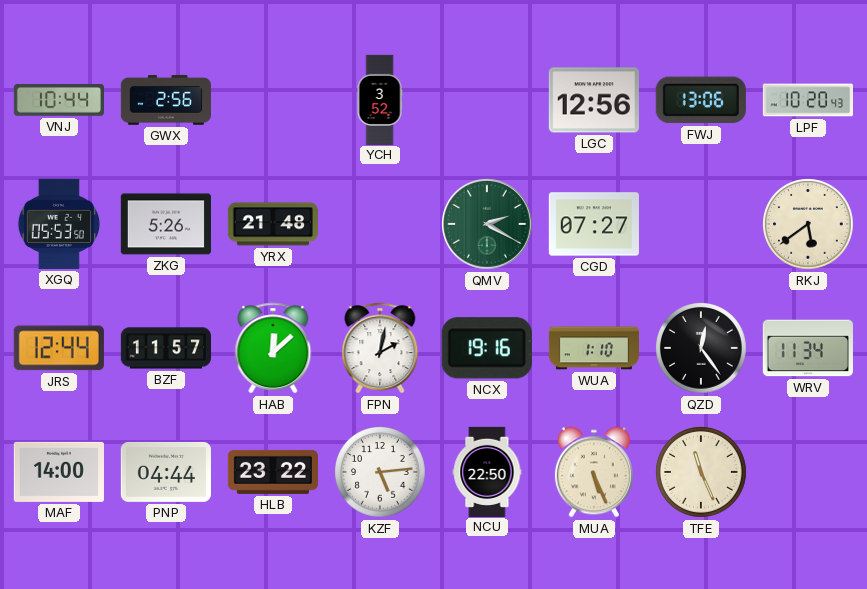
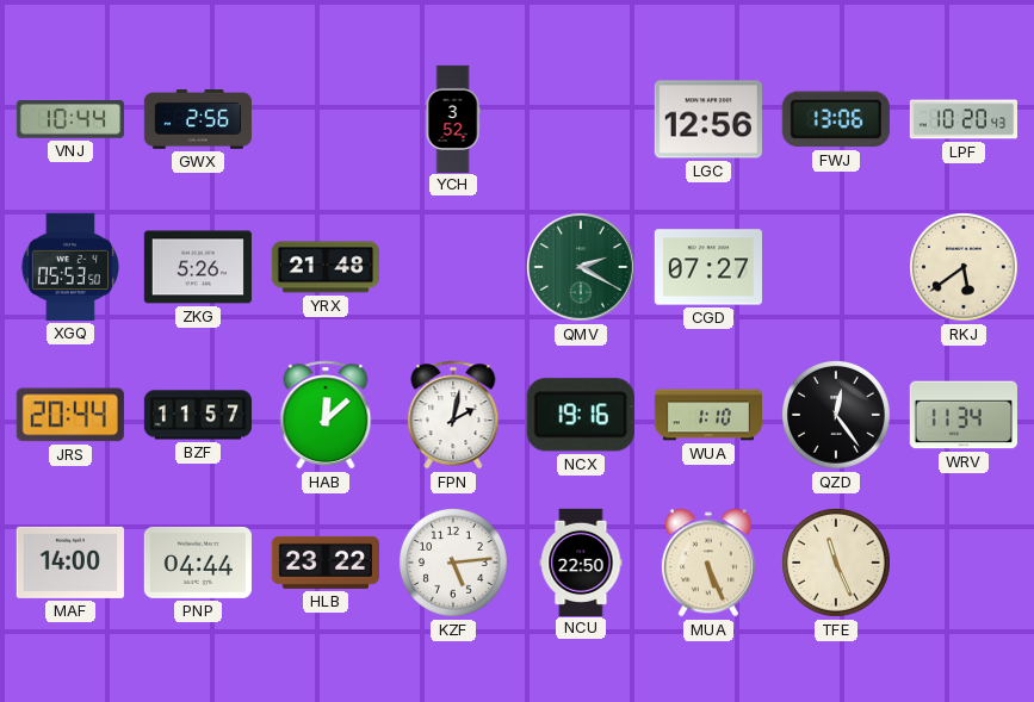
JRS: 12:44 -> 20:44 (70, 415)
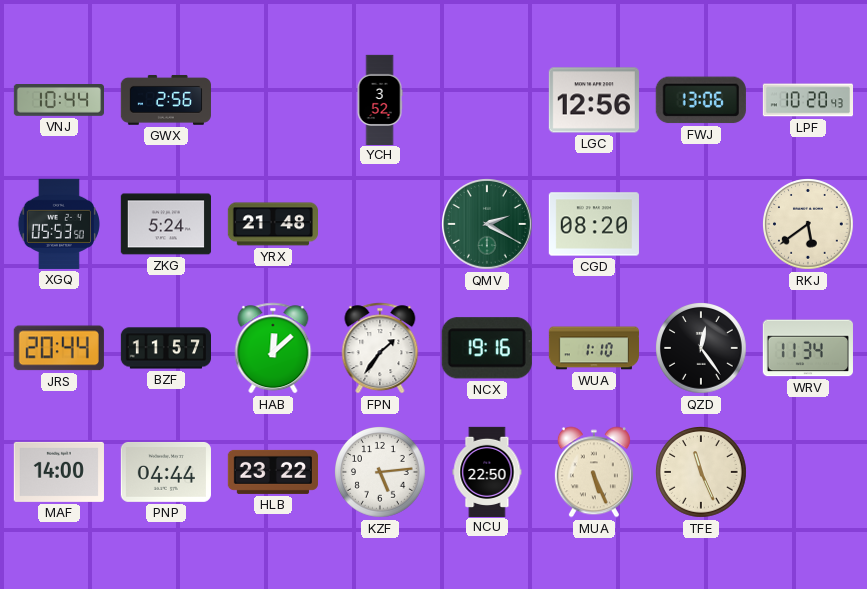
ZKG: 5:26 -> 5:24 (166, 224)
CGD: 07:27 -> 08:20 (594, 224)
FPN: 2:02 -> 1:36 (380, 348)
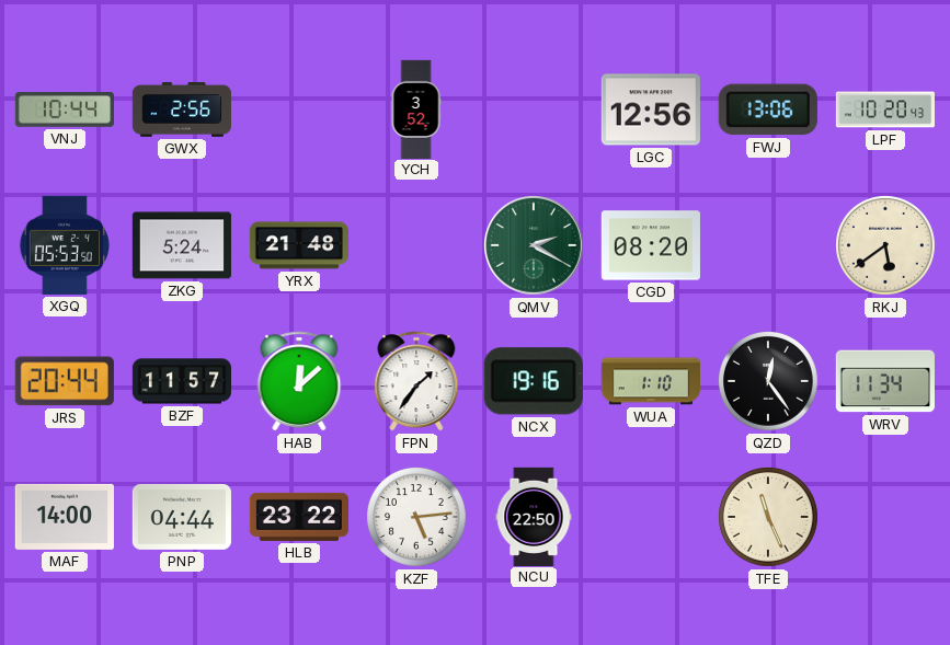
MUA: 5:26 -> none (594, 472)
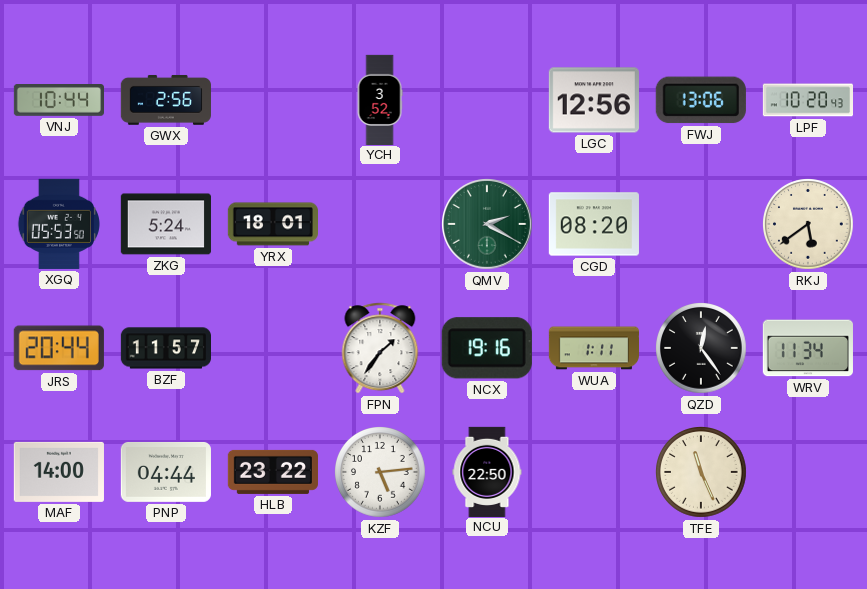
YRX: 21:48 -> 18:01 (272, 224)
HAB: 12:08 -> none (299, 381)
WUA: 1:10 -> 1:11 (593, 348)
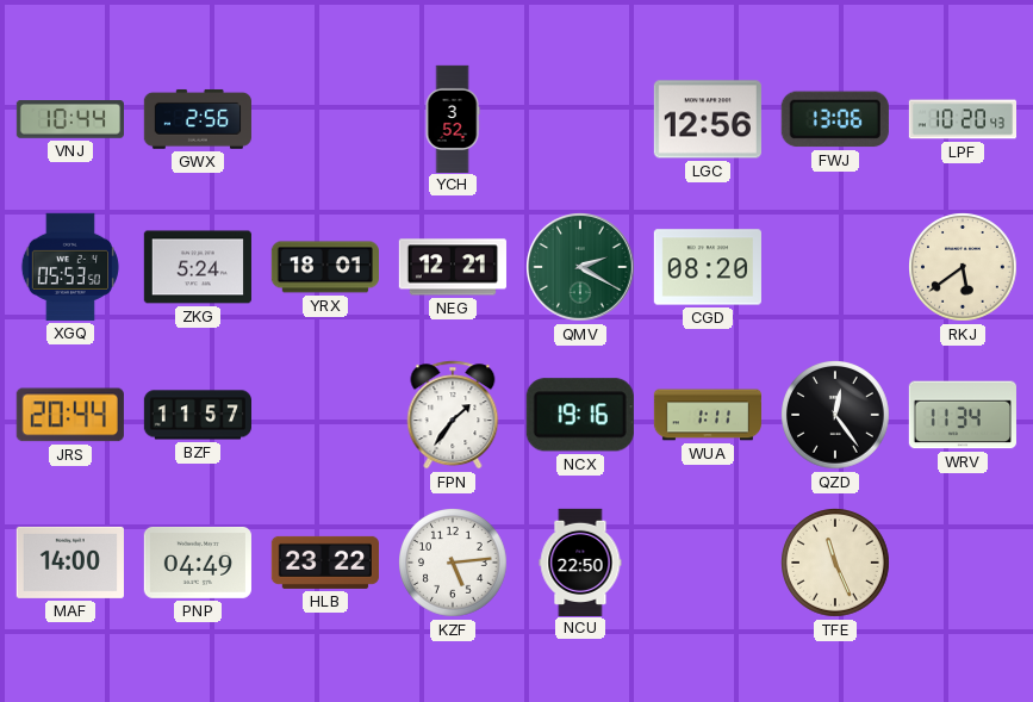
NEG: none -> 12:21 (453, 267)
PNP: 04:44 -> 04:49 (198, 563)
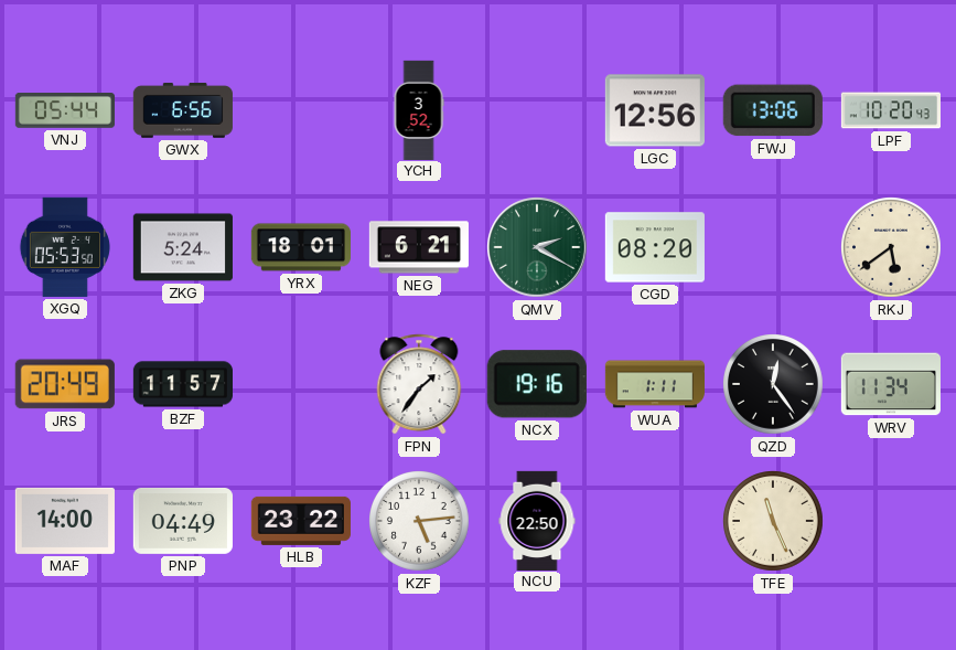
VNJ: 10:44 -> 05:44 (64, 111)
GWX: 2:56 -> 6:56 (183, 110)
NEG: 12:21 -> 6:21 (419, 247)
JRS: 20:44 -> 20:49 (65, 384)
